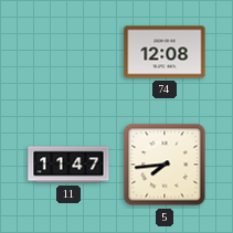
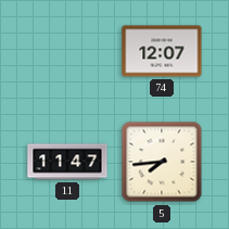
74: 12:08 -> 12:07 (162, 51)
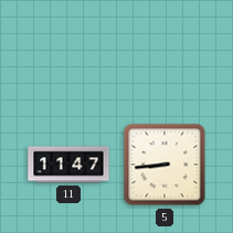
74: 12:07 -> none (162, 51)
5: 7:44 -> 8:44 (165, 165)
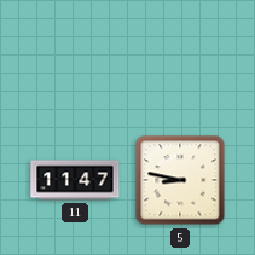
5: 8:44 -> 8:47 (180, 180)
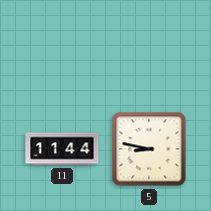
11: 11:47 -> 11:44 (62, 149)
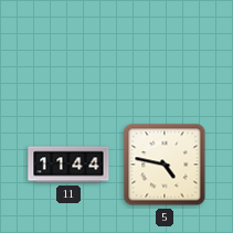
5: 8:47 -> 4:47 (165, 165)
